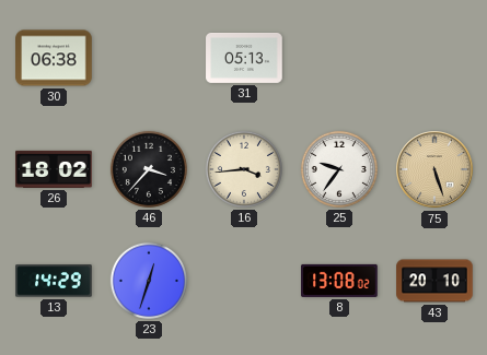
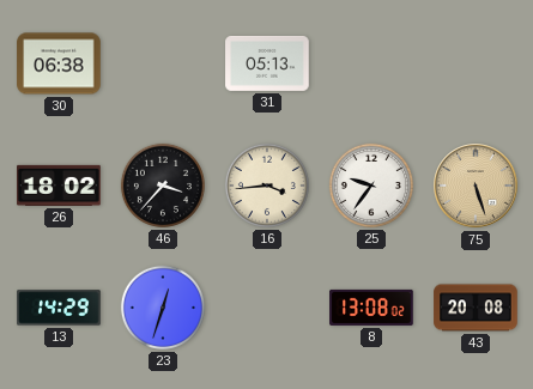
43: 20:10 -> 20:08 (476, 308)
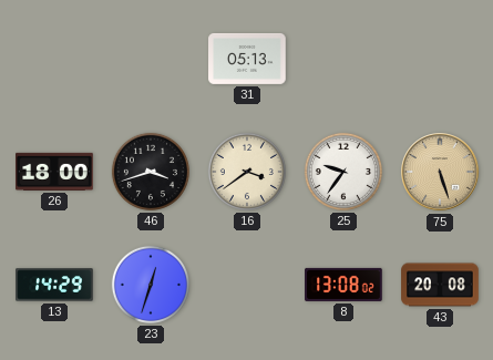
30: 06:38 -> none (59, 63)
26: 18:02 -> 18:00 (54, 172)
46: 3:37 -> 3:42 (151, 172)
16: 3:44 -> 3:39 (247, 172)
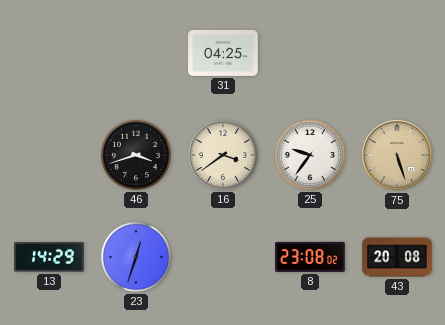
31: 05:13 -> 04:25 (223, 53)
26: 18:00 -> none (54, 172)
8: 13:08 -> 23:08 (310, 257)
